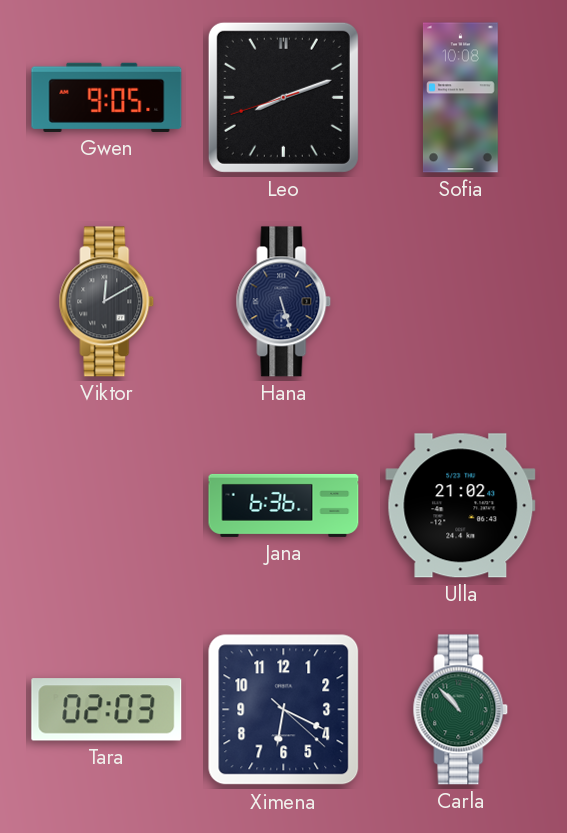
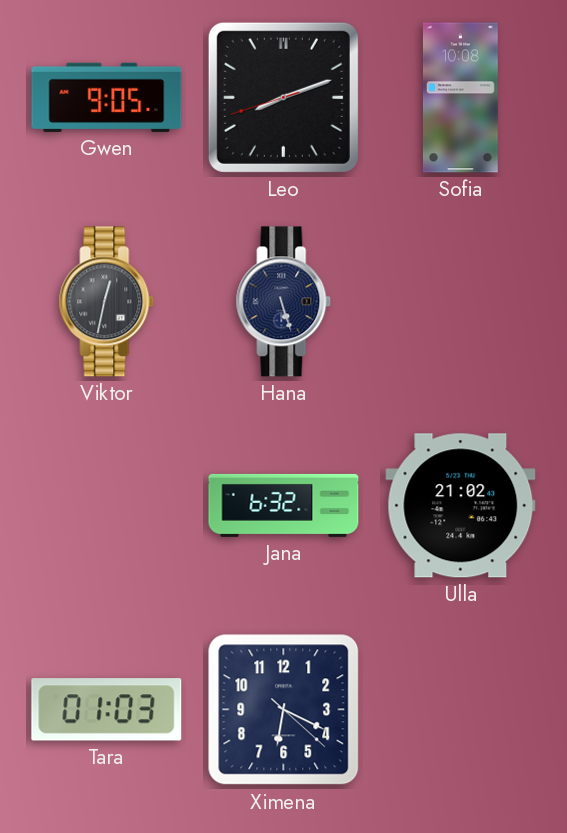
Viktor: 12:10 -> 12:32 (107, 302)
Jana: 6:36 -> 6:32 (284, 505)
Tara: 02:03 -> 01:03 (107, 710)
Carla: 10:53 -> none (461, 710)
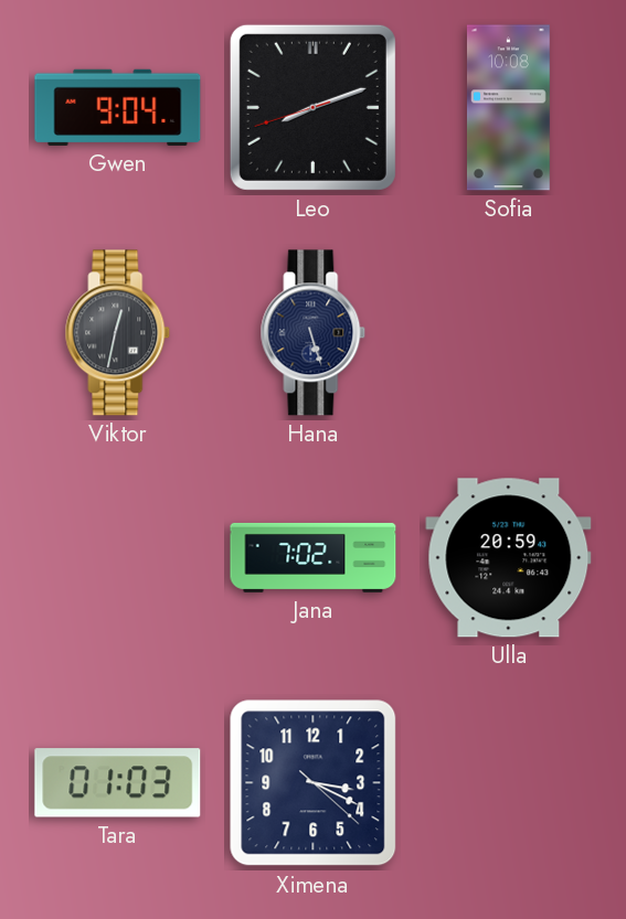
Gwen: 9:05 -> 9:04 (118, 107)
Jana: 6:32 -> 7:02 (314, 557)
Ulla: 21:02 -> 20:59 (509, 558)
Ximena: 6:19 -> 3:19 (314, 783)
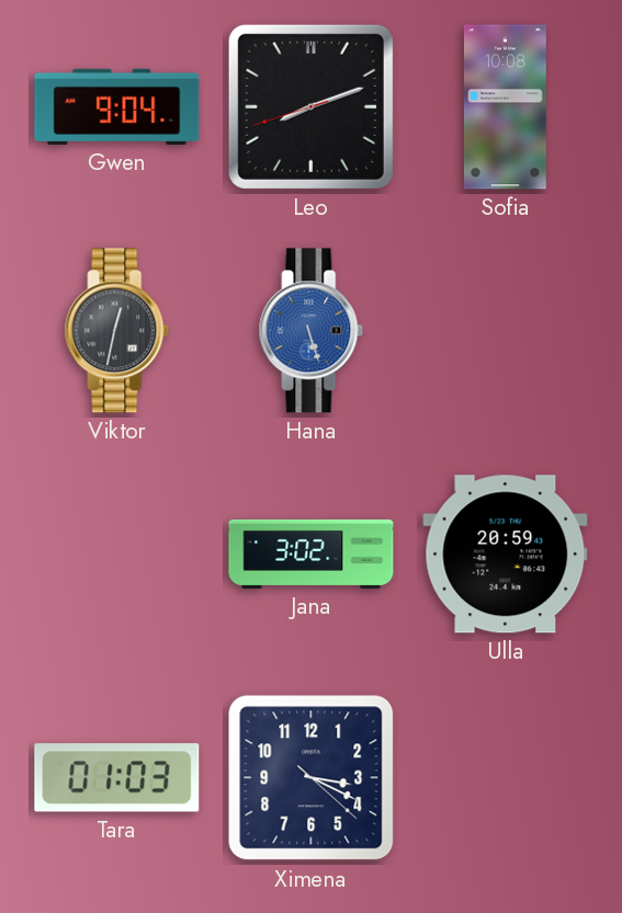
Hana dial: navy -> blue (312, 331)
Jana: 7:02 -> 3:02 (312, 553)
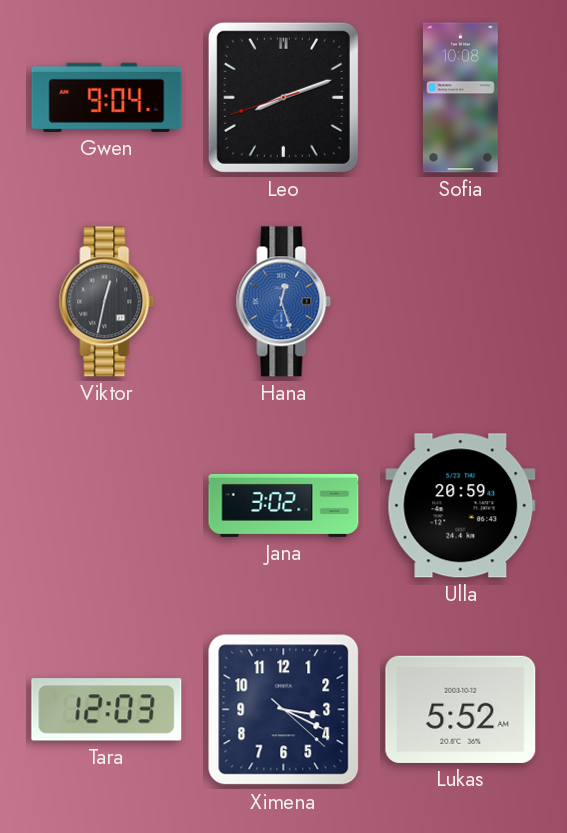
Hana: 5:27 -> 12:27 (284, 302)
Tara: 01:03 -> 12:03 (107, 710)
Lukas: none -> 5:52 (461, 709)
